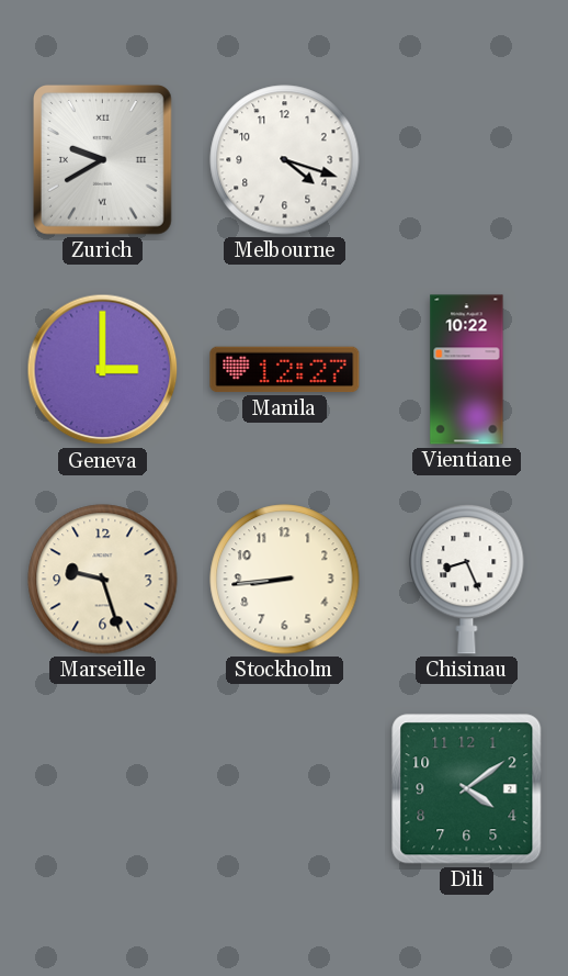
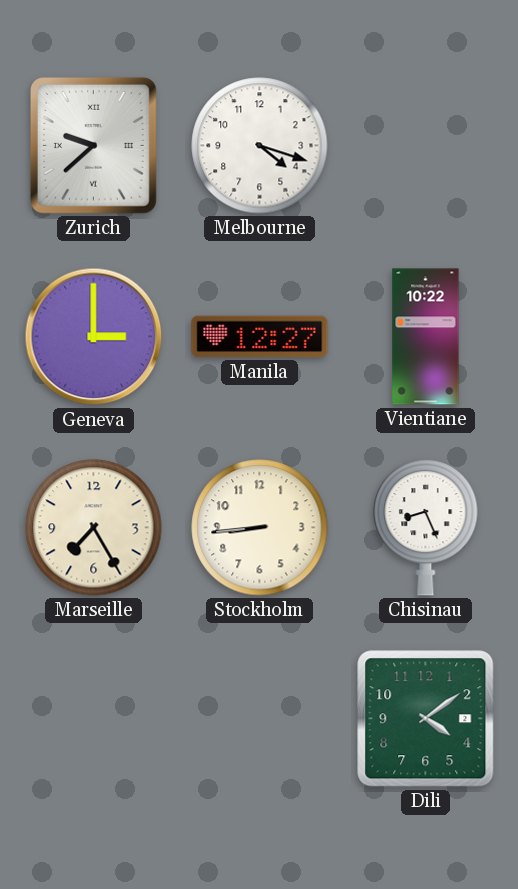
Zurich: 9:40 -> 9:38 (93, 145)
Marseille: 9:27 -> 7:25 (94, 528)
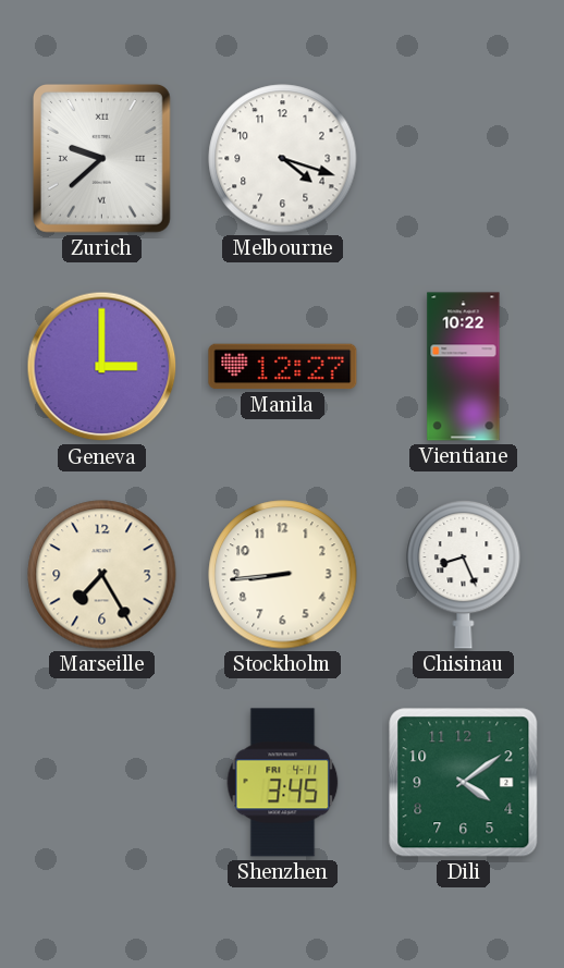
Shenzhen: none -> 3:45 (283, 783)
